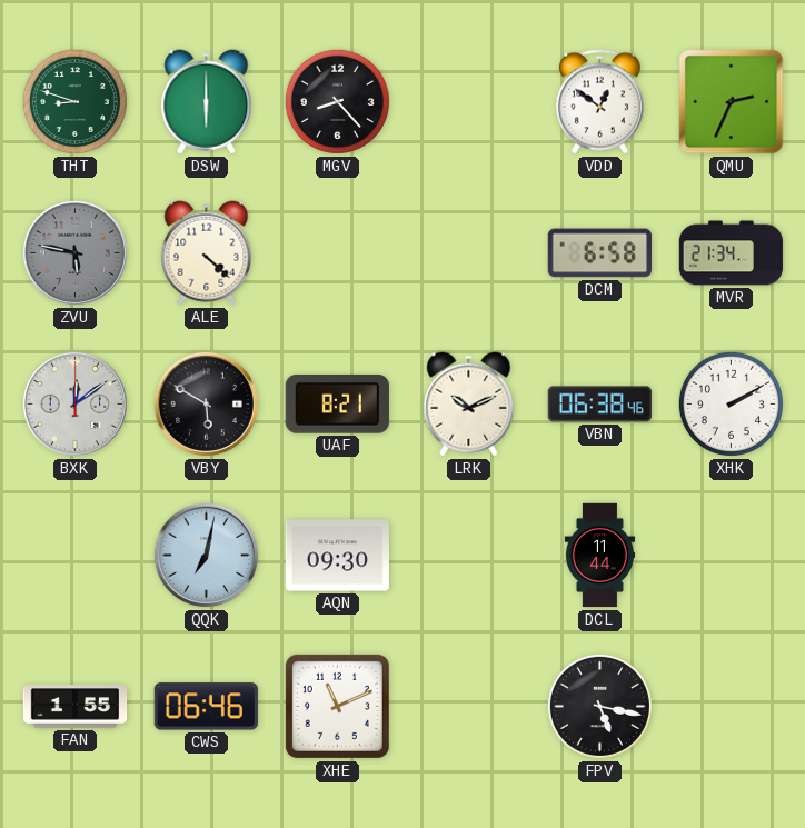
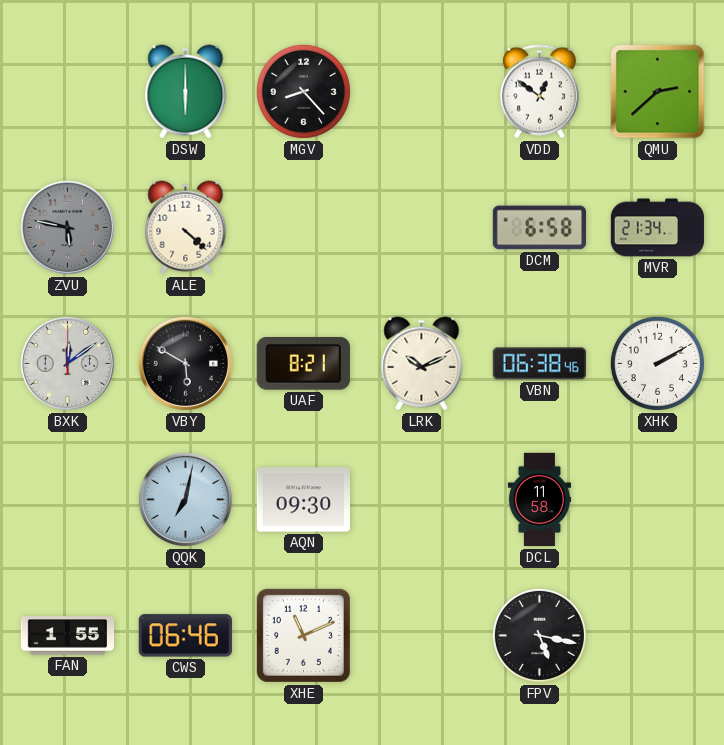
THT: 8:48 -> none (74, 101)
QMU: 2:34 -> 2:38 (658, 92)
DCL: 11:44 -> 11:58 (539, 500)
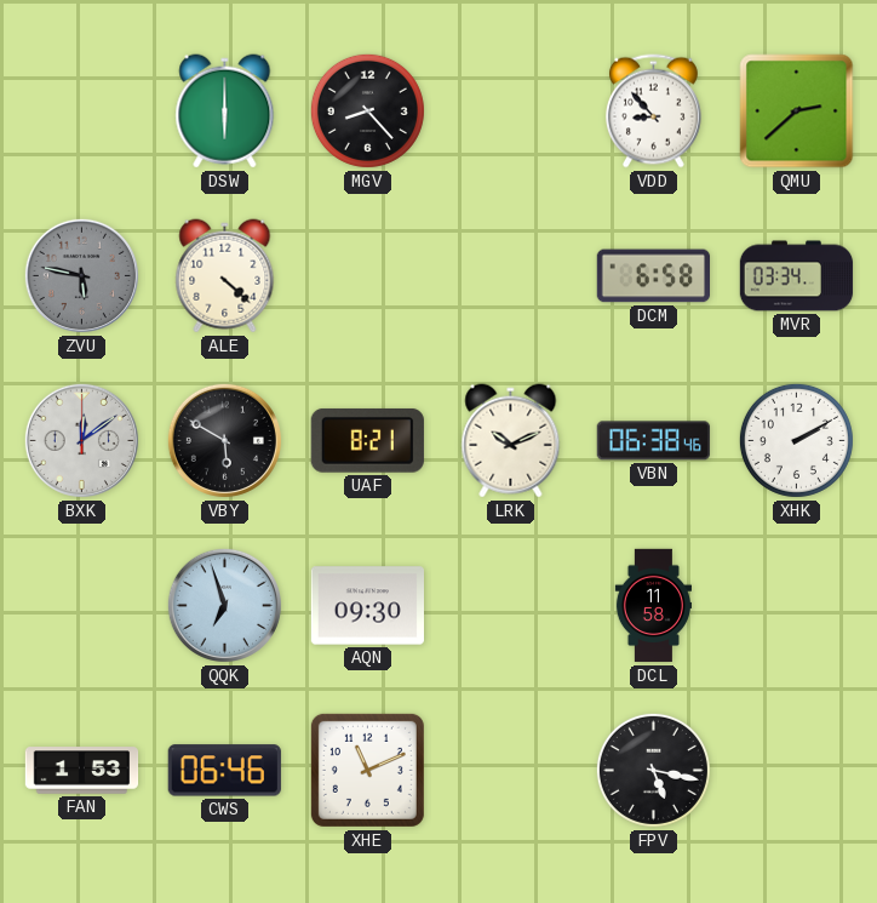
VDD: 12:51 -> 8:53 (653, 112)
MVR: 21:34 -> 03:34 (797, 276)
QQK: 7:02 -> 6:57 (224, 605)
FAN: 1:55 -> 1:53 (82, 771)
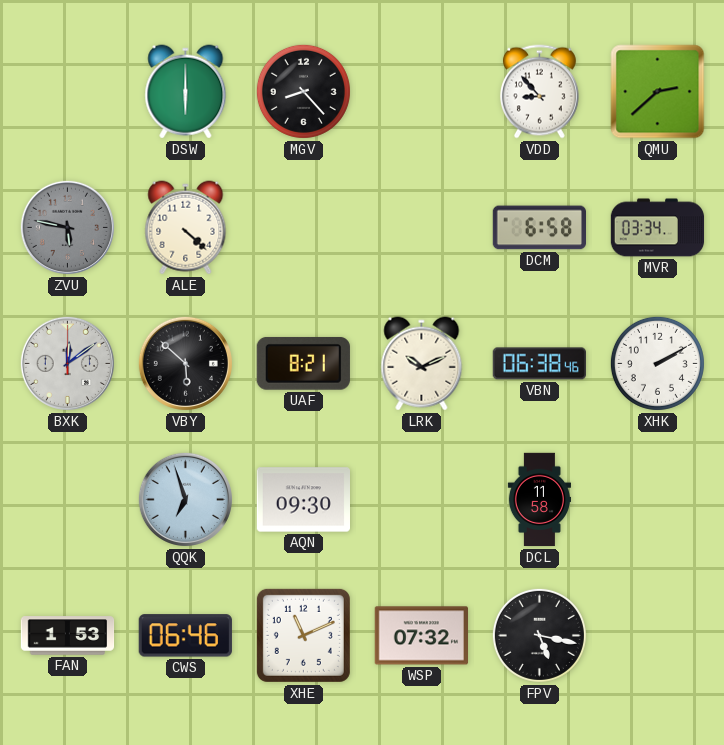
VBY: 5:50 -> 5:52 (185, 363)
WSP: none -> 07:32 (421, 636)
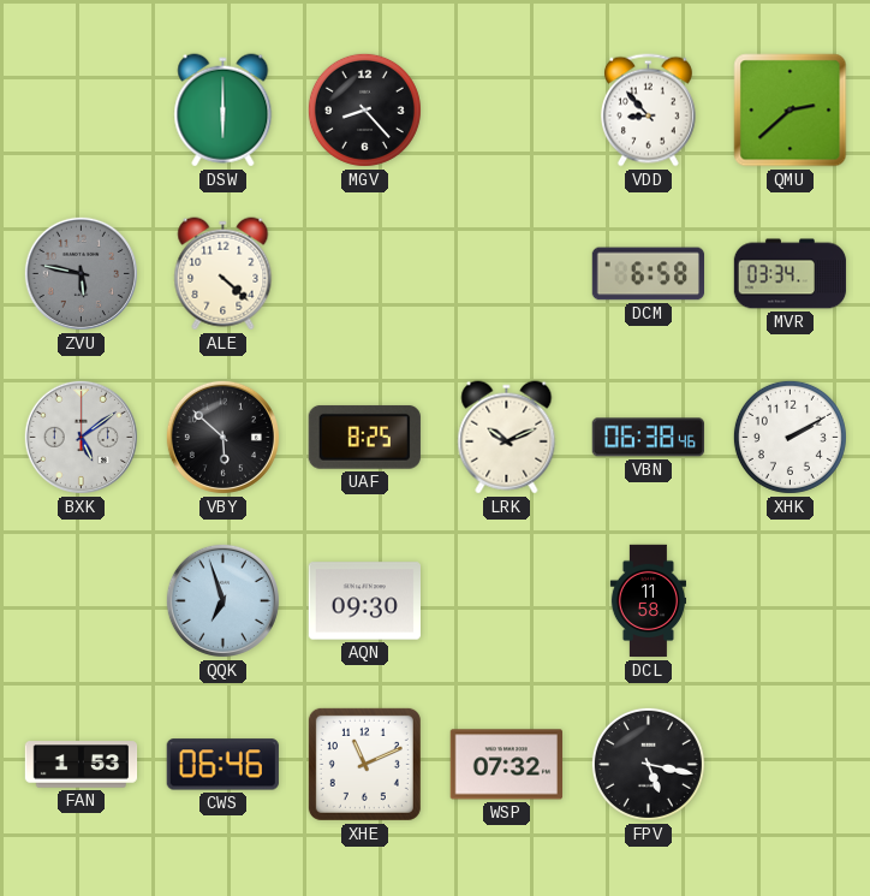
BXK: 12:09 -> 5:09 (81, 437)
UAF: 8:21 -> 8:25 (364, 438)
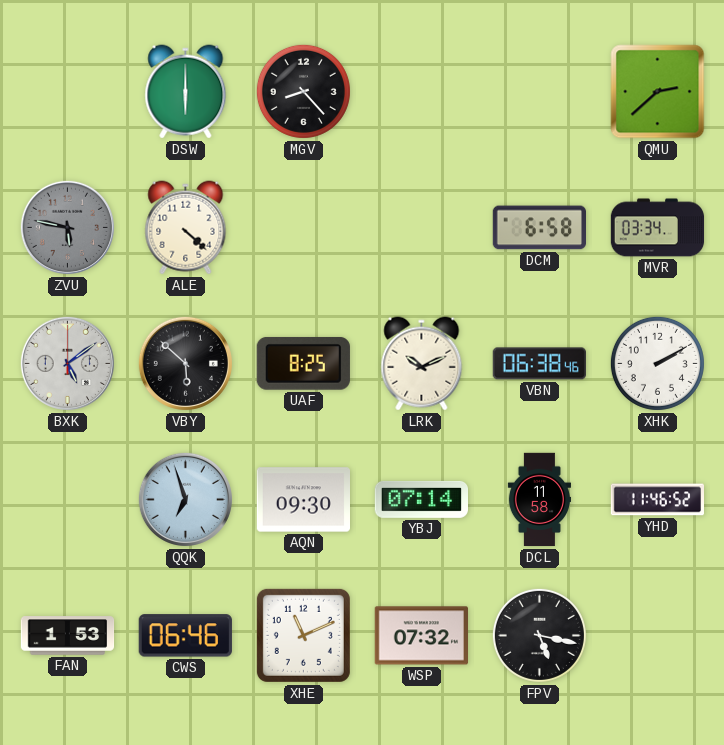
VDD: 8:53 -> none (648, 111)
YBJ: none -> 07:14 (421, 499)
YHD: none -> 11:46 (657, 500)
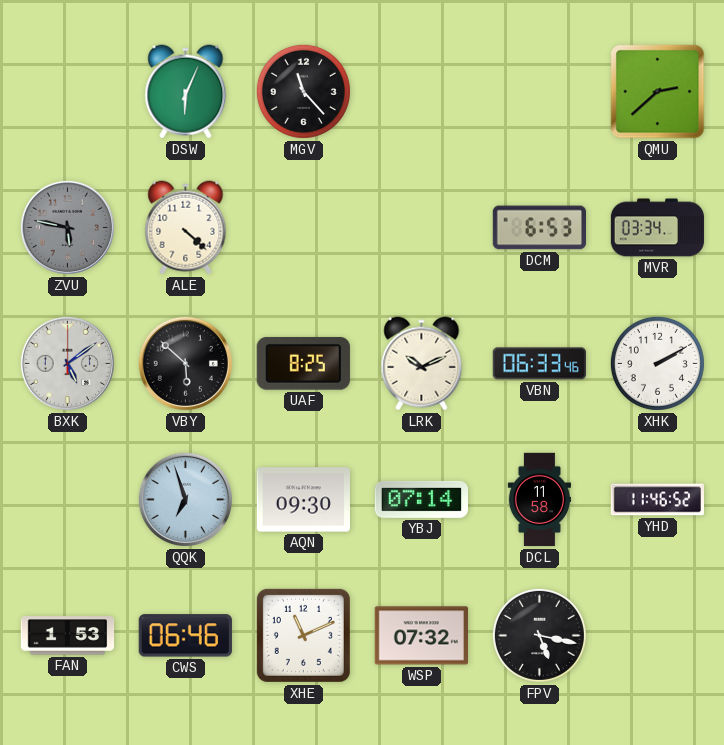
DSW: 6:00 -> 6:04 (186, 92)
MGV: 8:23 -> 11:23 (303, 91)
DCM: 6:58 -> 6:53 (539, 228)
VBN: 06:38 -> 06:33 (539, 364)
